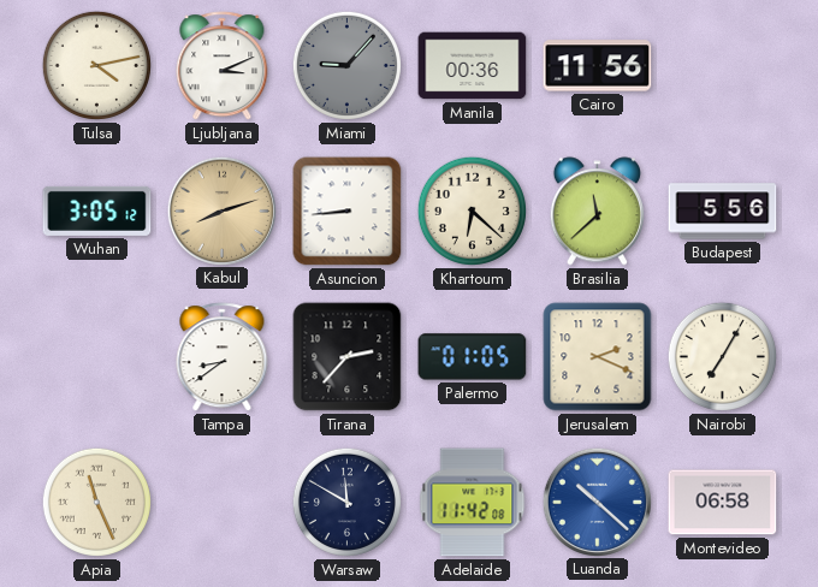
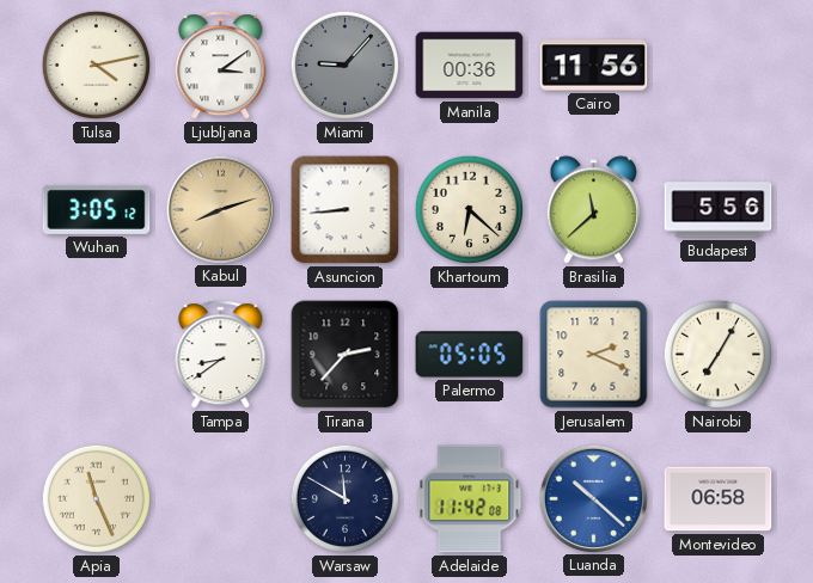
Ljubljana: 3:11 -> 3:09 (221, 66)
Palermo: 01:05 -> 05:05 (470, 355)
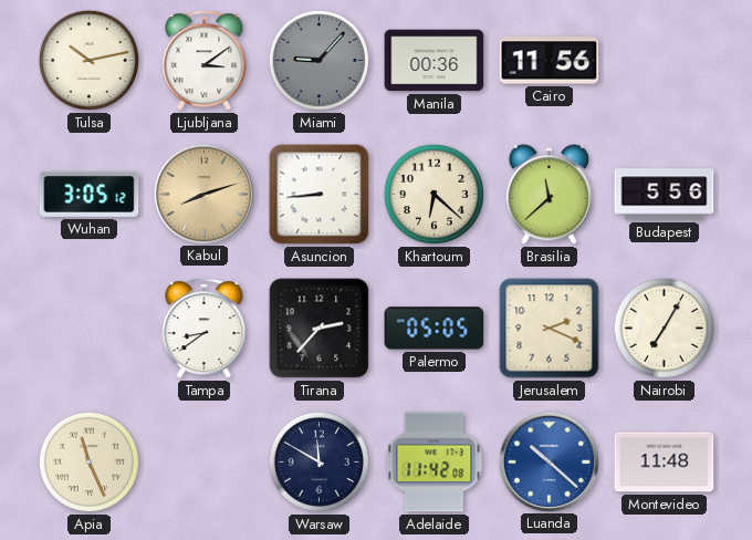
Tulsa: 4:13 -> 10:13 (88, 60)
Montevideo: 06:58 -> 11:48 (665, 463)
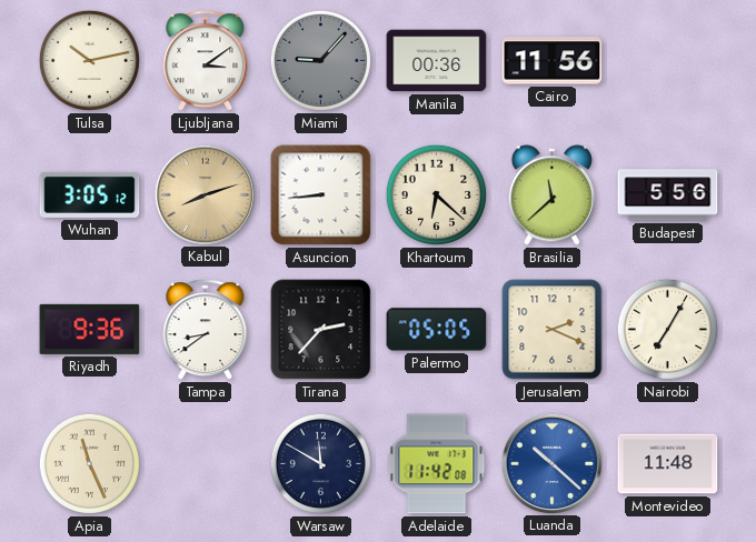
Riyadh: none -> 9:36 (90, 329)
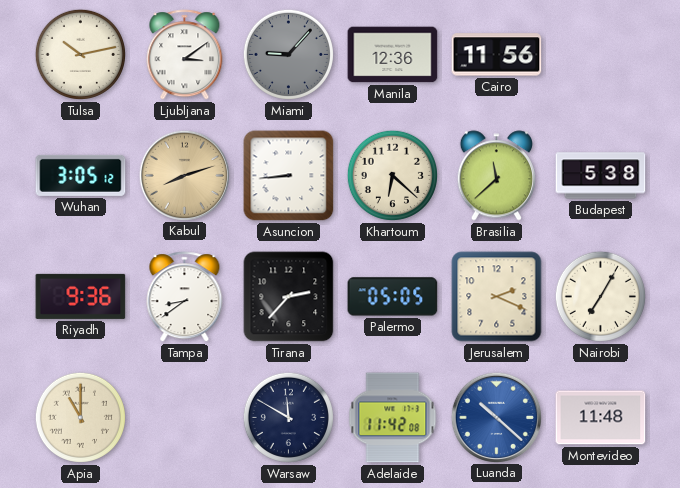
Manila: 00:36 -> 12:36 (393, 55)
Budapest: 5:56 -> 5:38 (601, 176)
Apia: 11:26 -> 11:00 (80, 417)
